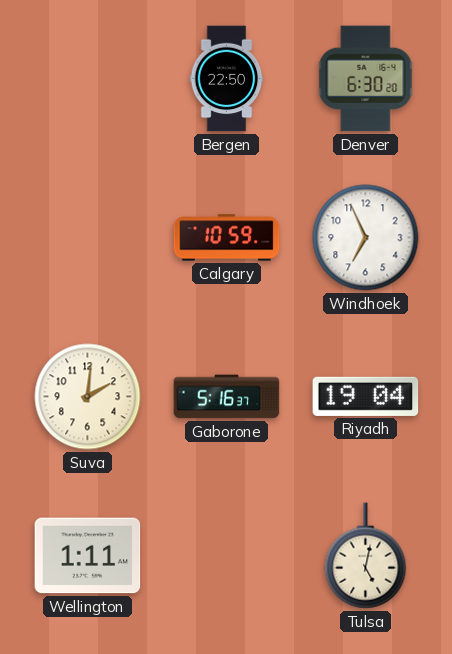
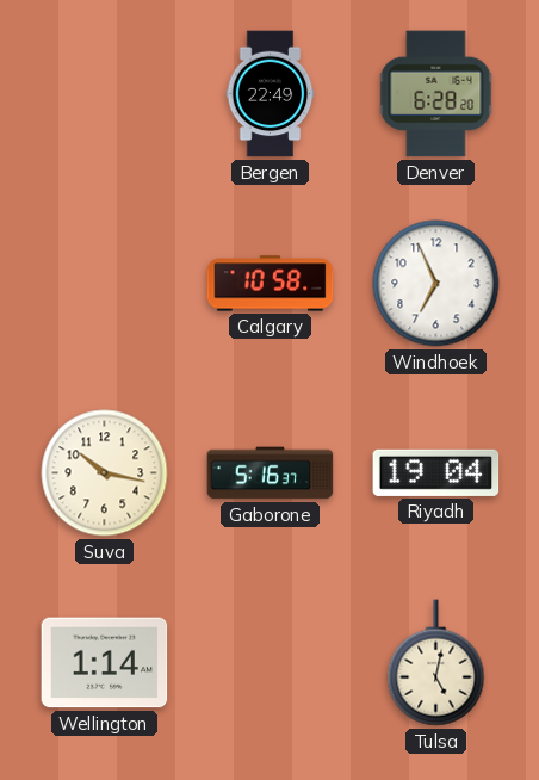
Bergen: 22:50 -> 22:49 (271, 94)
Denver: 6:30 -> 6:28 (436, 94)
Calgary: 10:59 -> 10:58 (271, 284)
Suva: 2:01 -> 10:17 (105, 473)
Wellington: 1:11 -> 1:14 (105, 663)
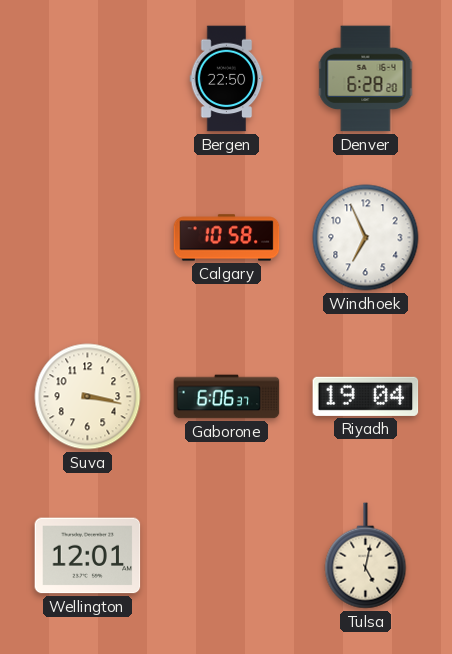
Bergen: 22:49 -> 22:50 (227, 79)
Suva: 10:17 -> 3:17 (88, 397)
Gaborone: 5:16 -> 6:06 (227, 397)
Wellington: 1:14 -> 12:01 (88, 556)
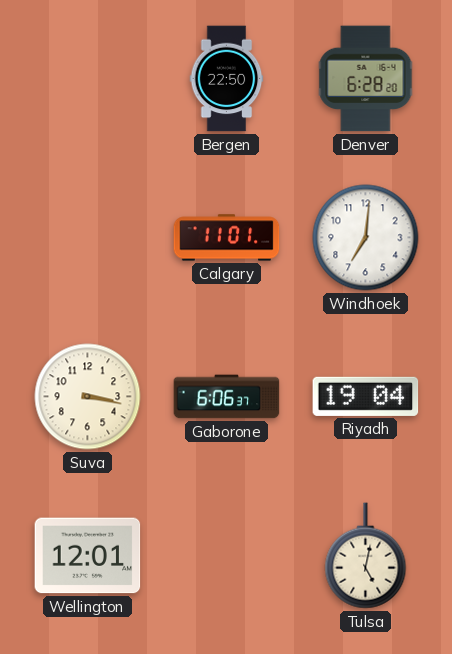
Calgary: 10:58 -> 11:01 (227, 238)
Windhoek: 6:56 -> 7:01 (366, 238)
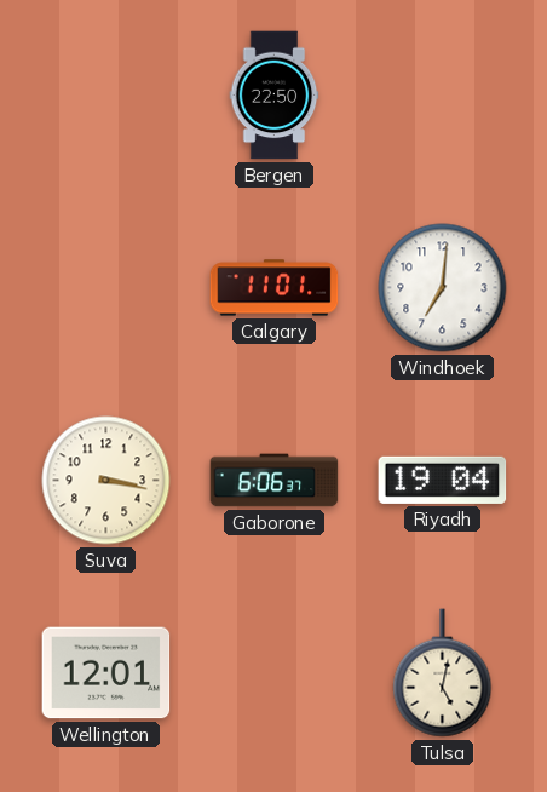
Denver: 6:28 -> none (366, 79)
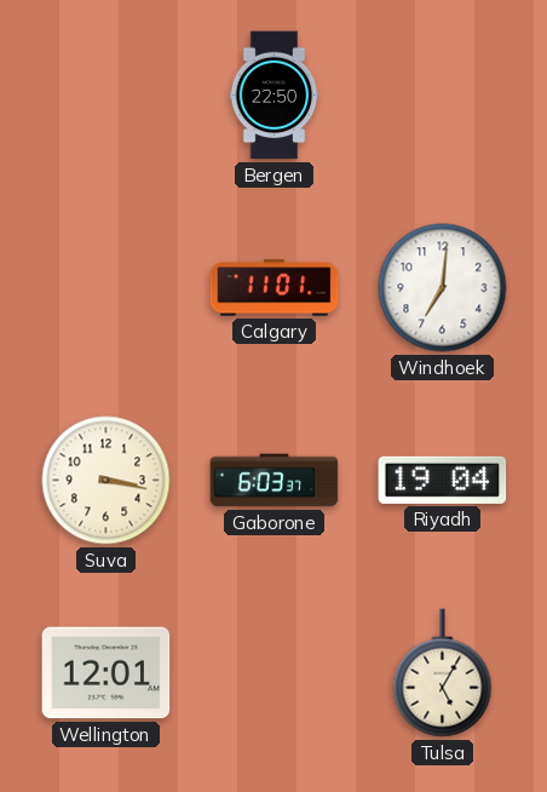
Gaborone: 6:06 -> 6:03 (275, 481)
Tulsa: 5:02 -> 5:05 (443, 673)
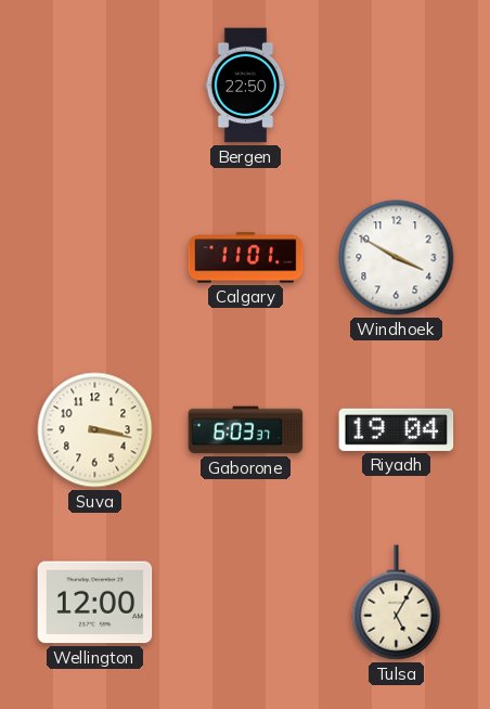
Windhoek: 7:01 -> 3:50 (397, 258)
Wellington: 12:01 -> 12:00 (95, 603)
